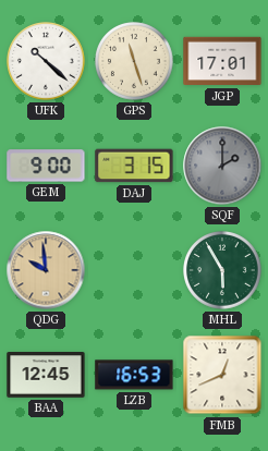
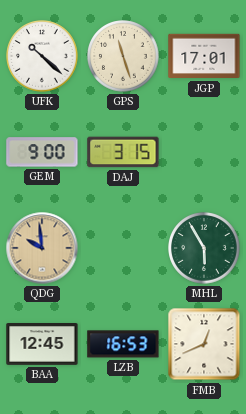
SQF: 2:00 -> none (222, 166)
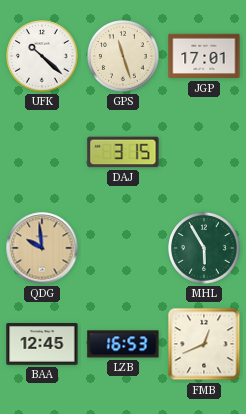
GEM: 9:00 -> none (42, 152)
